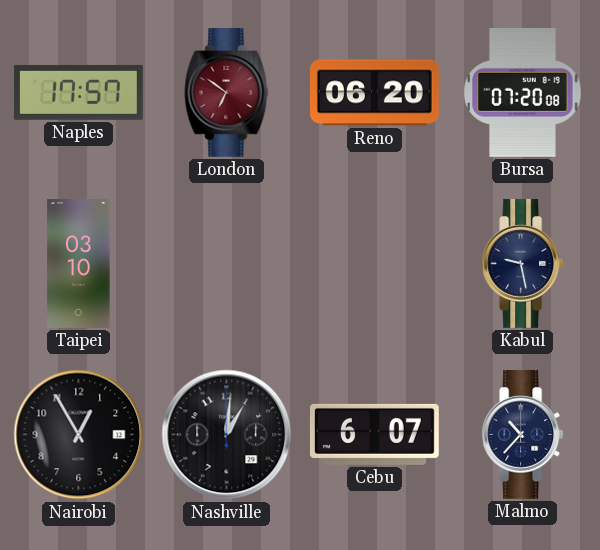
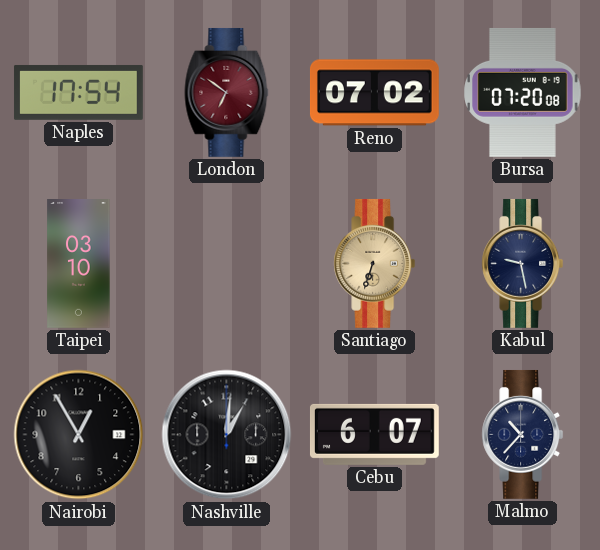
Naples: 17:57 -> 17:54 (78, 92)
Reno: 06:20 -> 07:02 (374, 93)
Santiago: none -> 6:33 (375, 263)
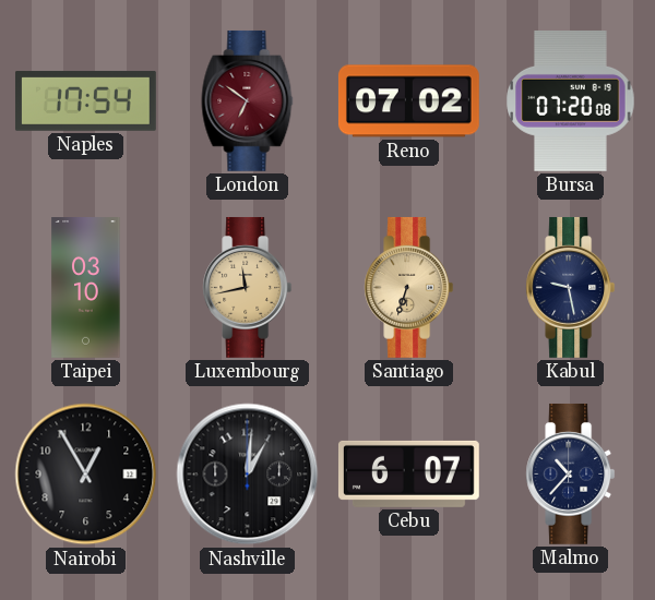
Luxembourg: none -> 11:43 (248, 287)
